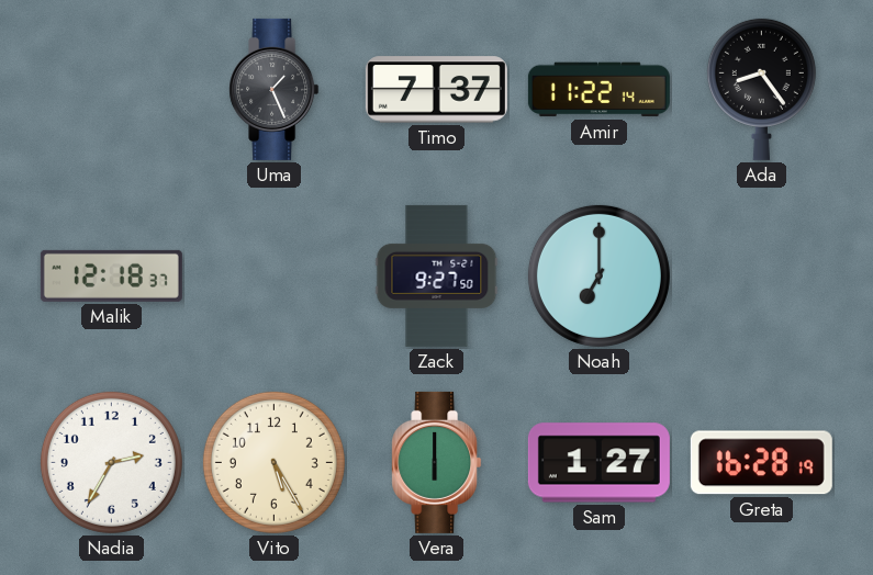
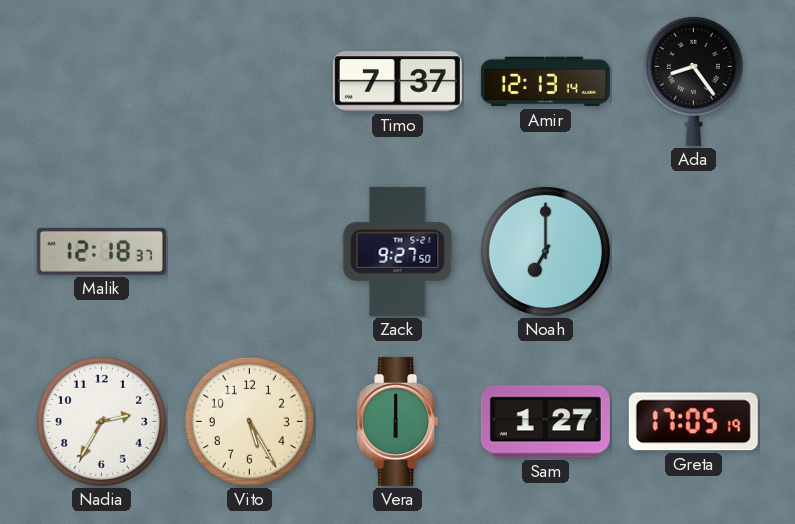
Uma: 1:26 -> none (275, 89)
Amir: 11:22 -> 12:13 (545, 82)
Greta: 16:28 -> 17:05 (693, 422)
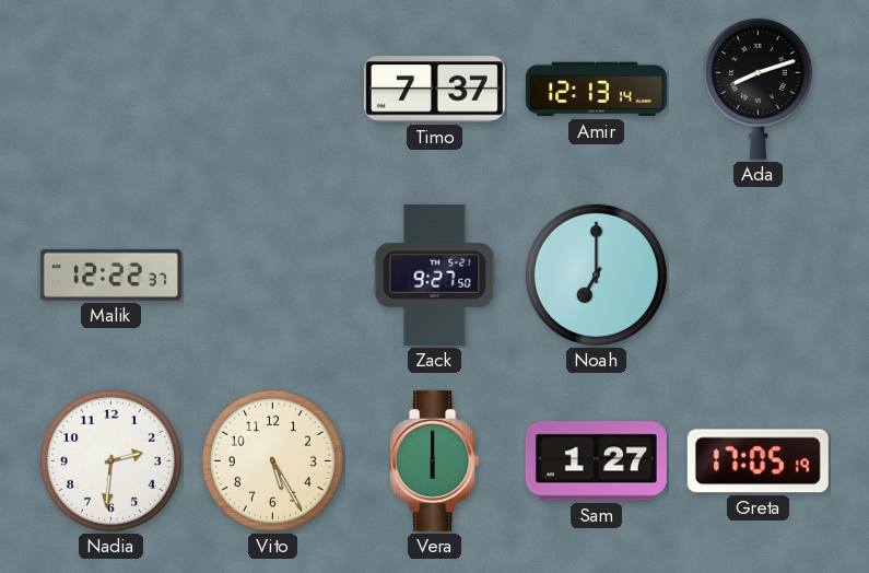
Ada: 8:24 -> 8:12 (758, 89)
Malik: 12:18 -> 12:22 (110, 274)
Nadia: 2:35 -> 2:31 (110, 460)
